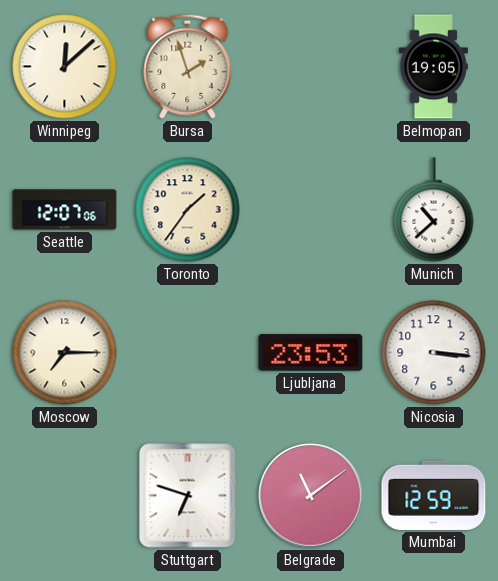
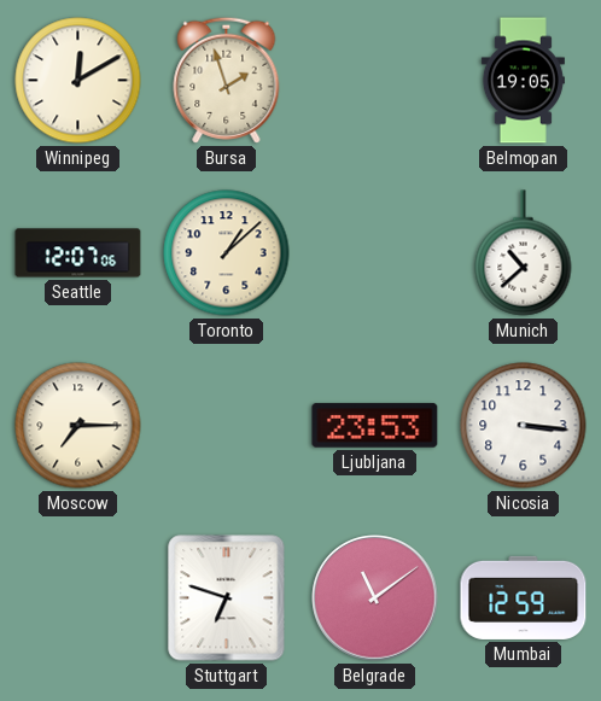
Winnipeg: 12:08 -> 12:10 (78, 81)
Toronto: 1:36 -> 1:08 (227, 253)
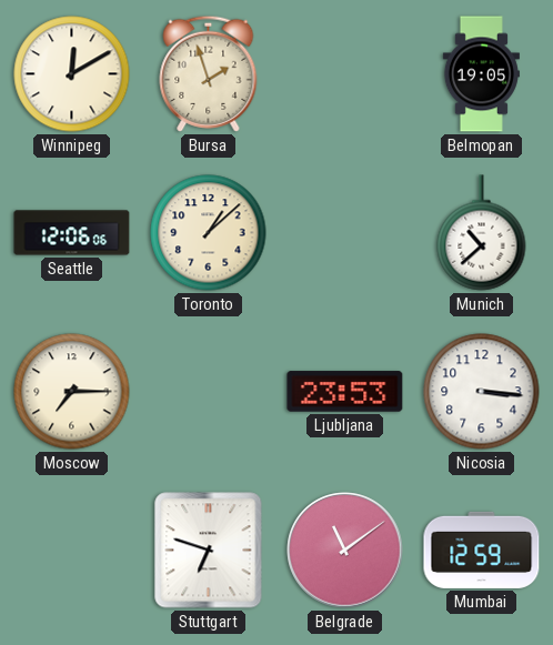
Seattle: 12:07 -> 12:06 (72, 233)
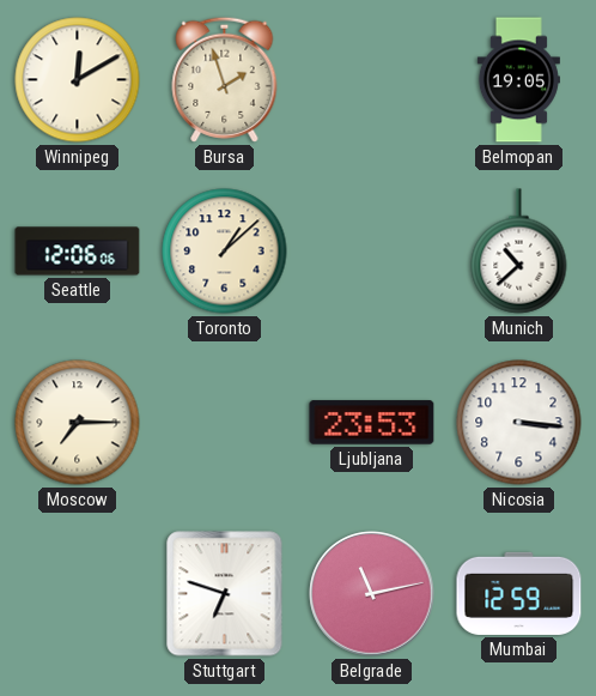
Belgrade: 11:09 -> 11:13 (372, 594)
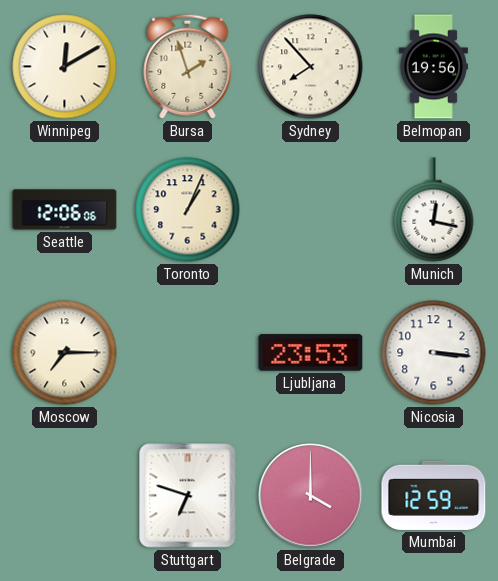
Sydney: none -> 7:53 (311, 67)
Belmopan: 19:05 -> 19:56 (433, 67)
Toronto: 1:08 -> 1:04 (188, 210)
Munich: 10:38 -> 12:17 (434, 210)
Belgrade: 11:13 -> 4:00 (311, 496)
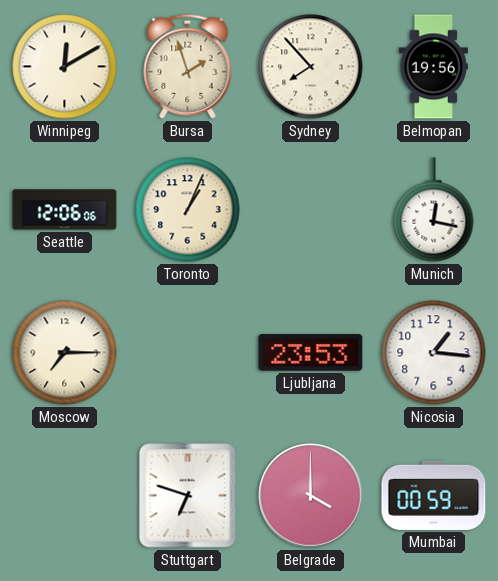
Nicosia: 3:16 -> 1:16 (434, 353)
Mumbai: 12:59 -> 00:59 (434, 495)
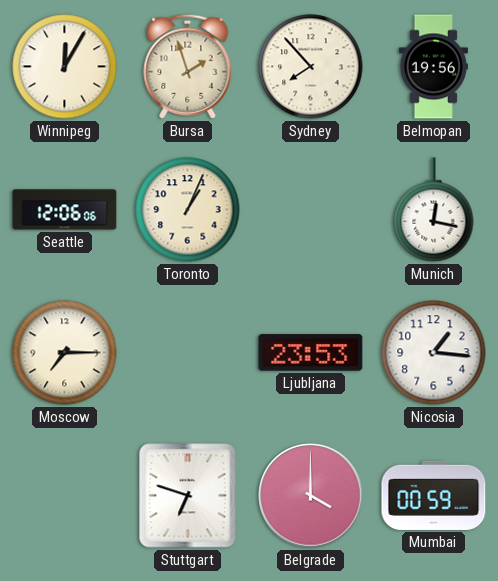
Winnipeg: 12:10 -> 12:05 (65, 67)
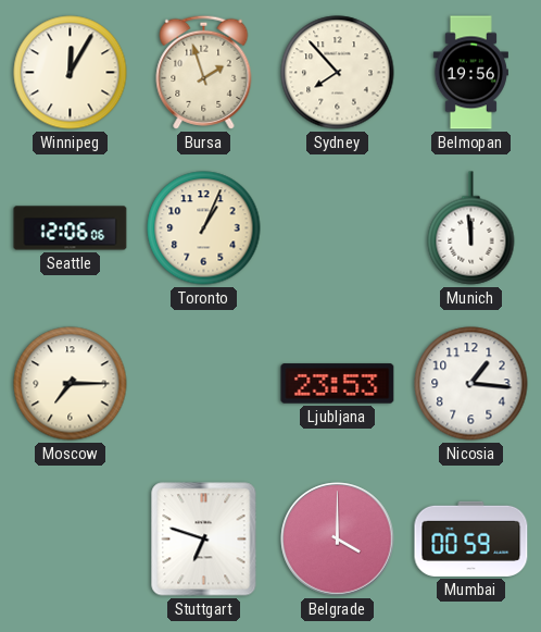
Munich: 12:17 -> 11:59 (471, 228)
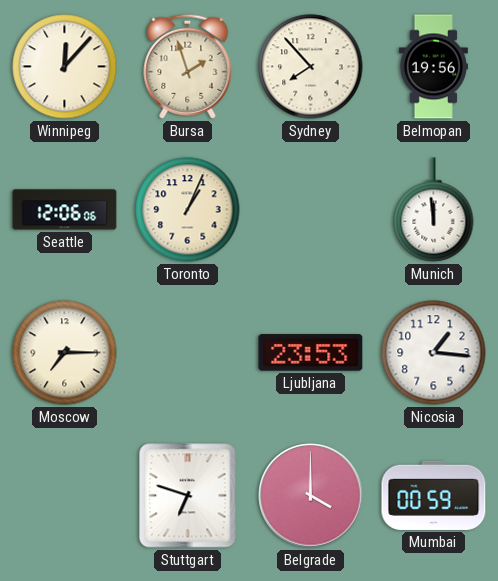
Winnipeg: 12:05 -> 12:07 (65, 67)
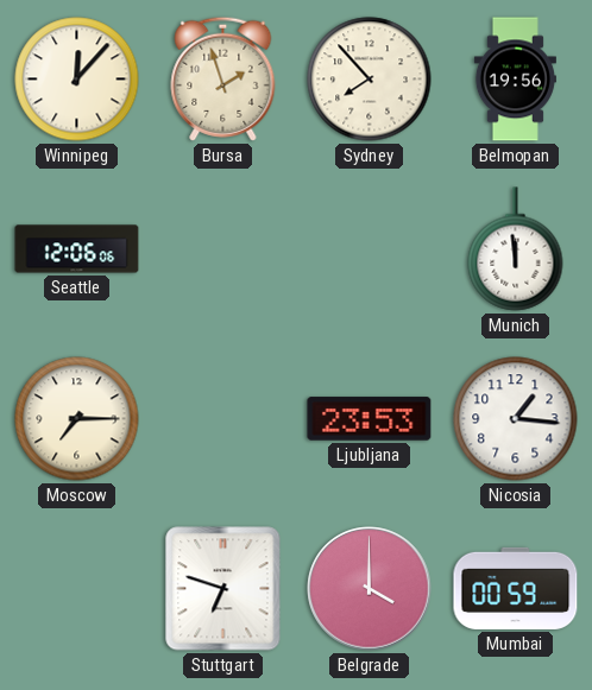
Toronto: 1:04 -> none (188, 210)
